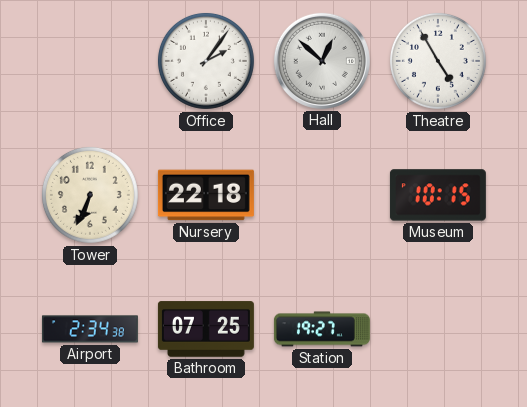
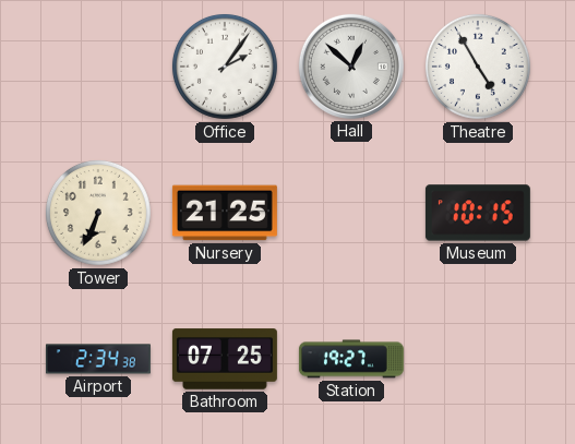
Nursery: 22:18 -> 21:25 (225, 213)
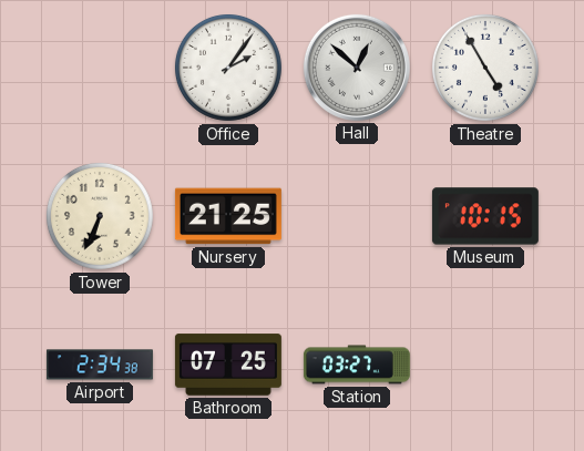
Station: 19:27 -> 03:27 (357, 365)
